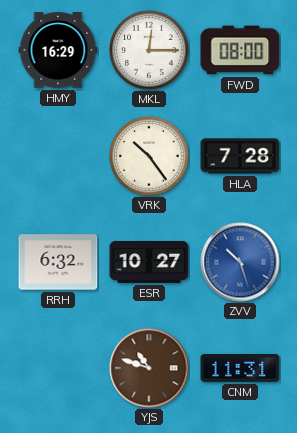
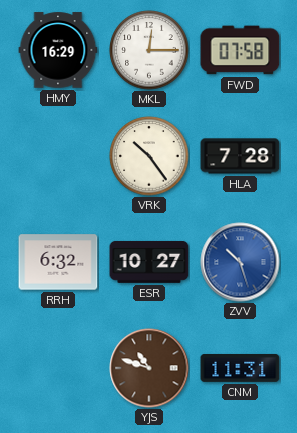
FWD: 08:00 -> 07:58 (240, 50)
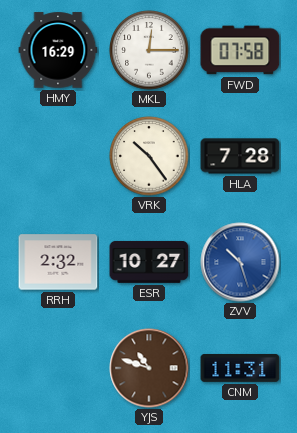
RRH: 6:32 -> 2:32 (58, 262)
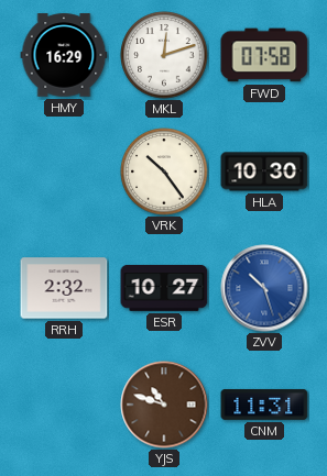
MKL: 12:15 -> 12:12 (164, 55)
HLA: 7:28 -> 10:30 (264, 171)
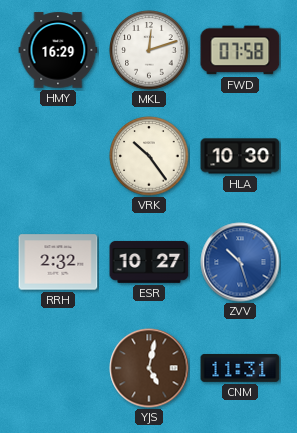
YJS: 10:48 -> 5:02 (149, 368)
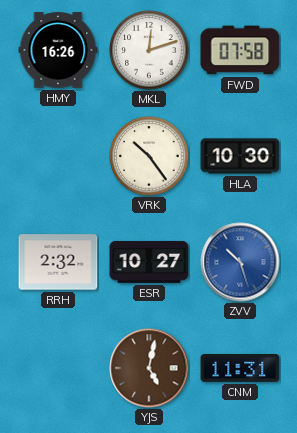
HMY: 16:29 -> 16:26 (58, 50)
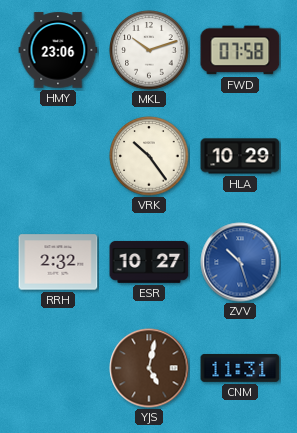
HMY: 16:26 -> 23:06 (58, 50)
MKL: 12:12 -> 10:12 (149, 50)
HLA: 10:30 -> 10:29 (240, 156)
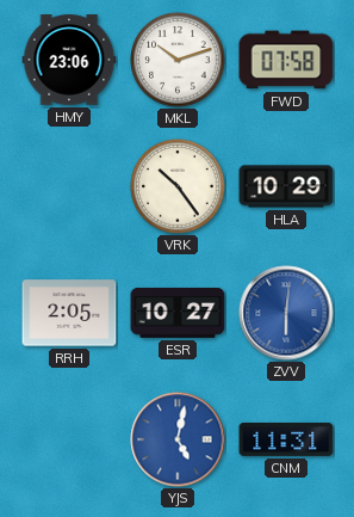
RRH: 2:32 -> 2:05 (69, 313)
ZVV: 10:27 -> 6:01 (286, 313)
YJS dial: brown -> blue (178, 439)
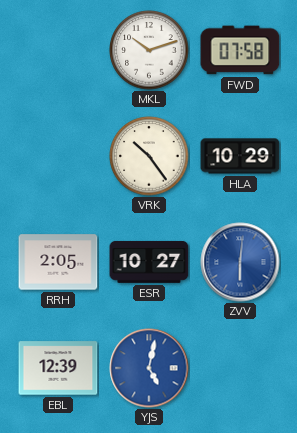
HMY: 23:06 -> none (69, 60)
EBL: none -> 12:39 (58, 368)
CNM: 11:31 -> none (286, 439)
